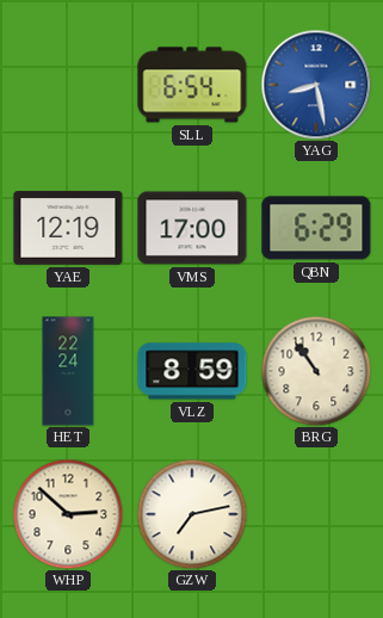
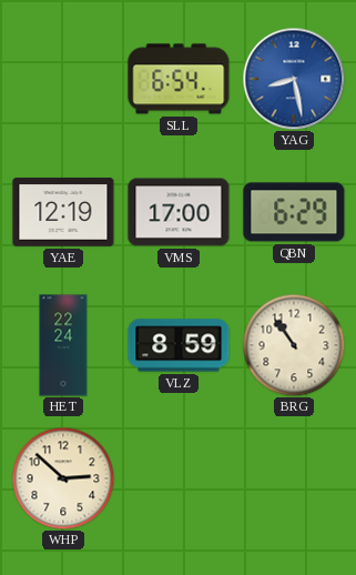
GZW: 7:13 -> none (192, 514)
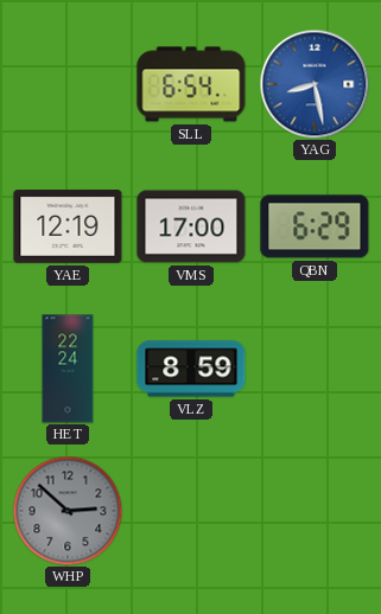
BRG: 10:54 -> none (294, 345)
WHP dial: cream -> grey (68, 511)
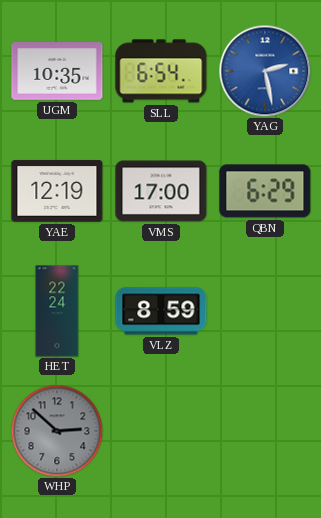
UGM: none -> 10:35 (57, 72)
YAG: 8:28 -> 2:28 (265, 71)
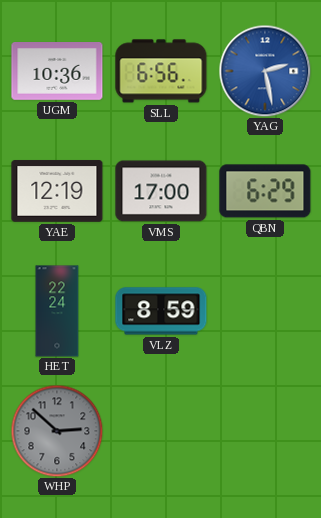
UGM: 10:35 -> 10:36 (57, 72)
SLL: 6:54 -> 6:56 (161, 71)
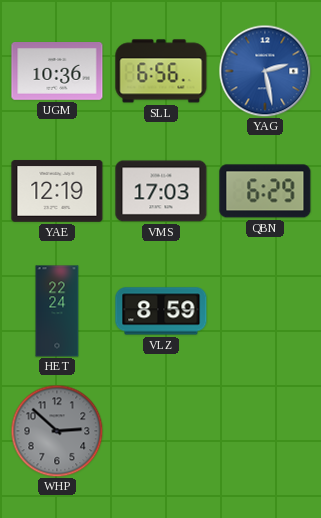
VMS: 17:00 -> 17:03 (161, 191)
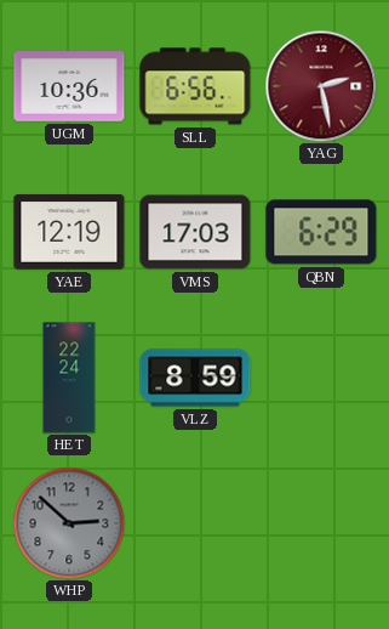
YAG dial: blue -> burgundy (321, 86)
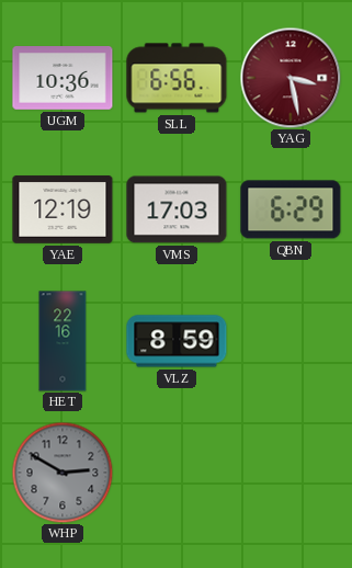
YAG: 2:28 -> 3:28 (291, 78)
HET: 22:24 -> 22:16 (63, 341)
WHP: 2:52 -> 2:50 (63, 473)
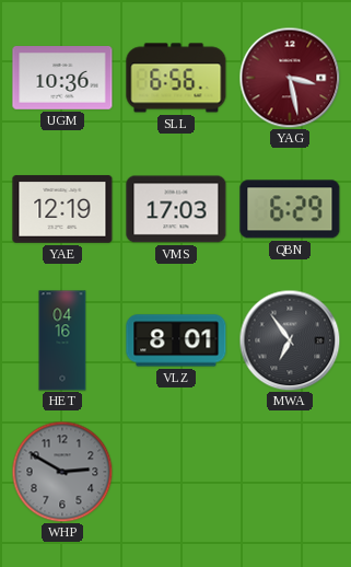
HET: 22:16 -> 04:16 (62, 340)
VLZ: 8:59 -> 8:01 (176, 340)
MWA: none -> 6:54 (290, 340)
